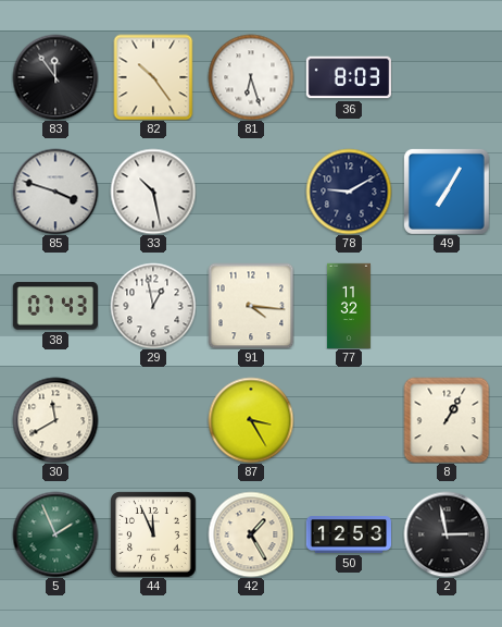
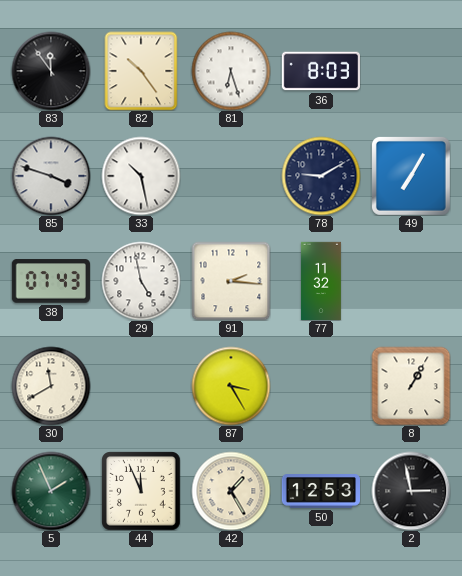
29: 12:58 -> 4:58 (141, 281)
91: 4:16 -> 2:16 (231, 281)
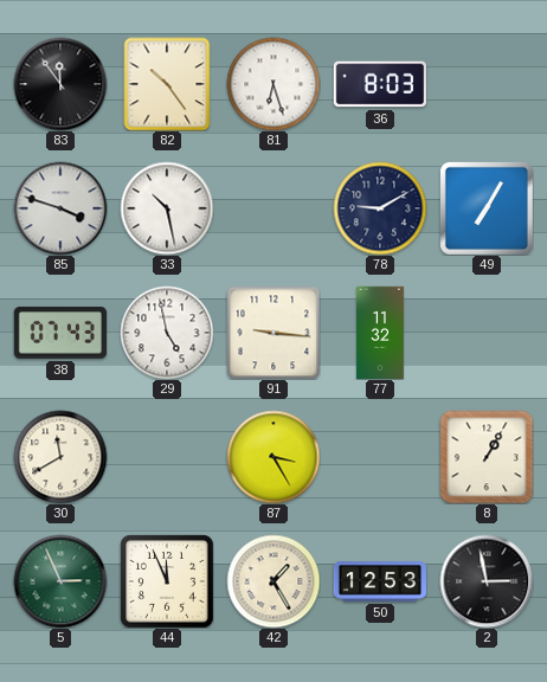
91: 2:16 -> 9:16 (273, 333)
5: 1:56 -> 2:56 (60, 581)
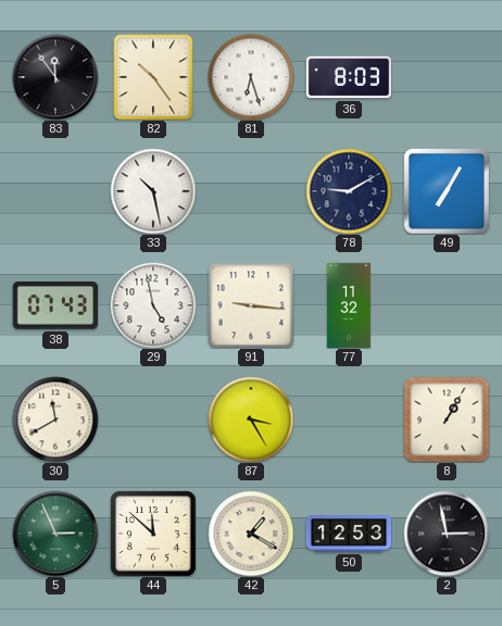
85: 3:48 -> none (60, 208)
44: 11:56 -> 11:52 (153, 534)
42: 1:25 -> 1:20 (251, 534)
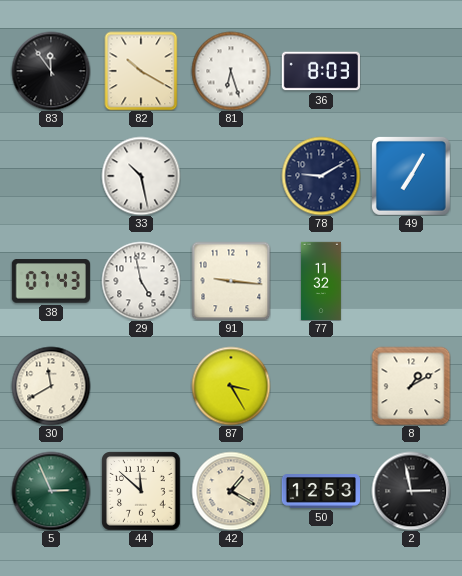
82: 10:24 -> 10:20 (141, 71)
8: 1:05 -> 1:10 (411, 386)
